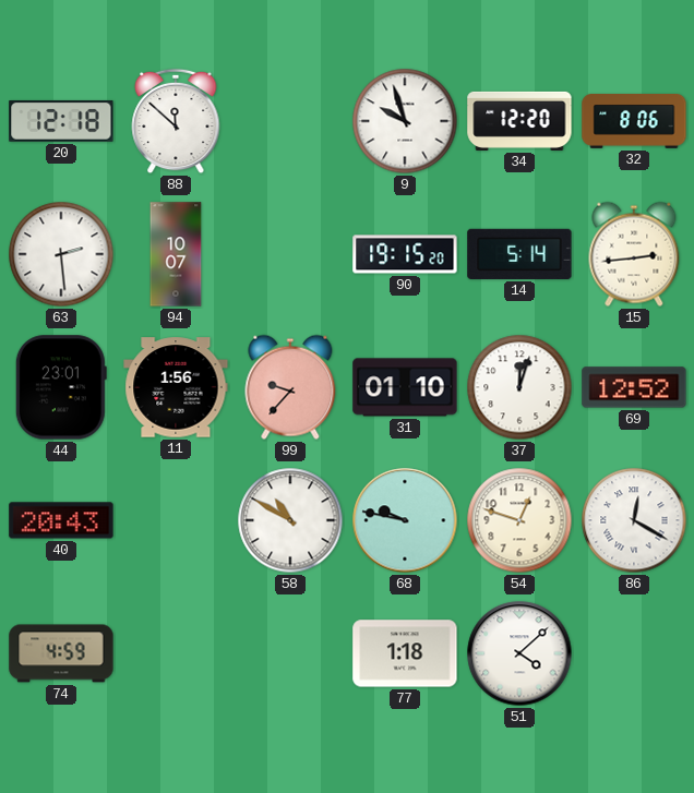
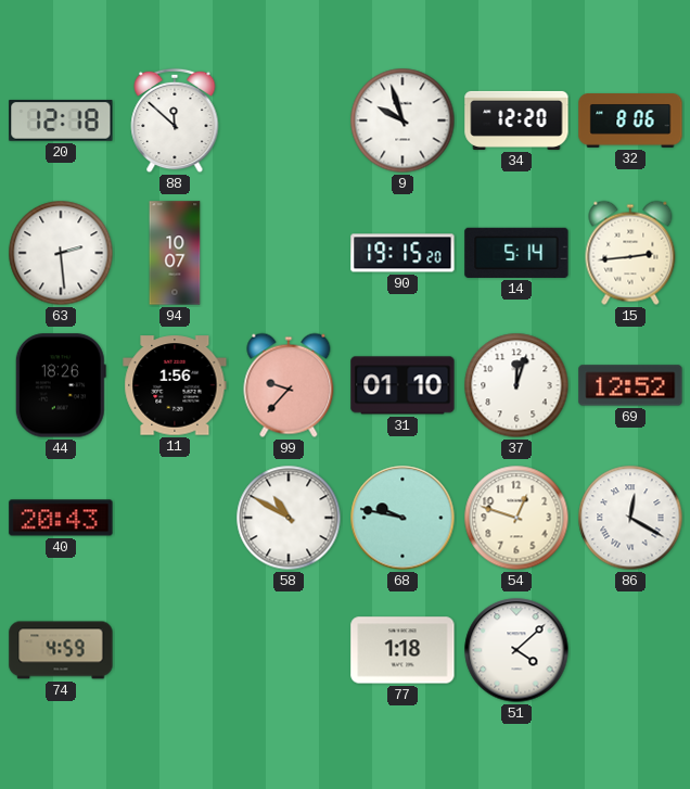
44: 23:01 -> 18:26 (61, 385)
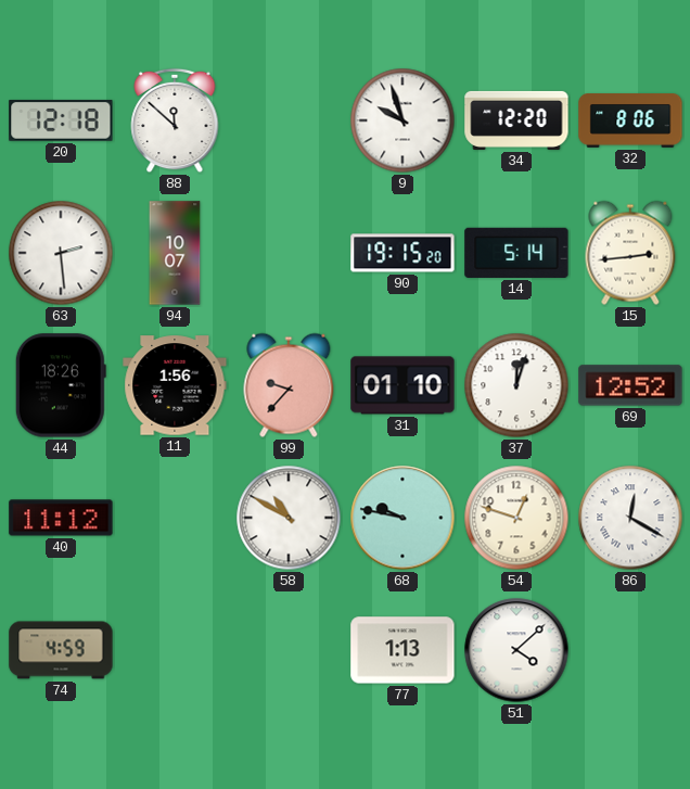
40: 20:43 -> 11:12 (61, 518)
77: 1:18 -> 1:13 (403, 650)
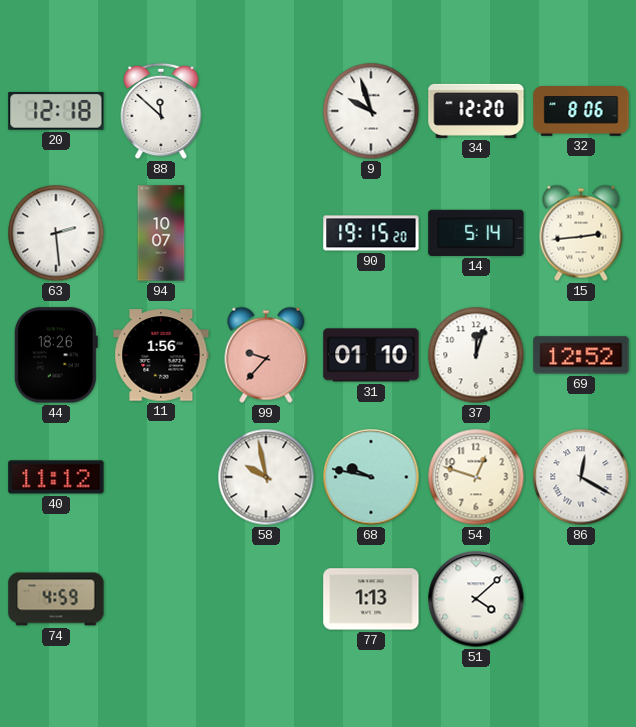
58: 10:50 -> 9:58 (266, 477)
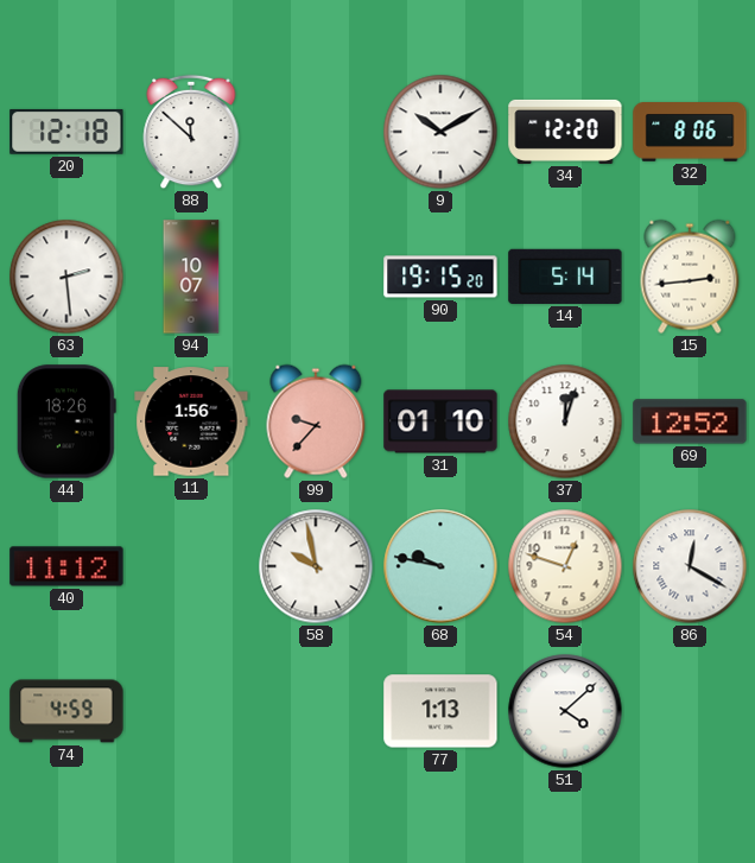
9: 9:57 -> 10:10 (440, 132)
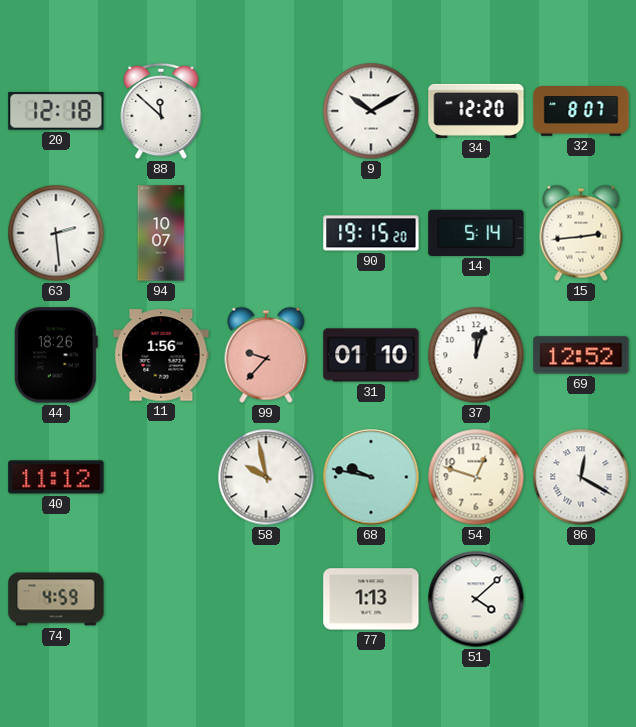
32: 8:06 -> 8:07 (581, 111)
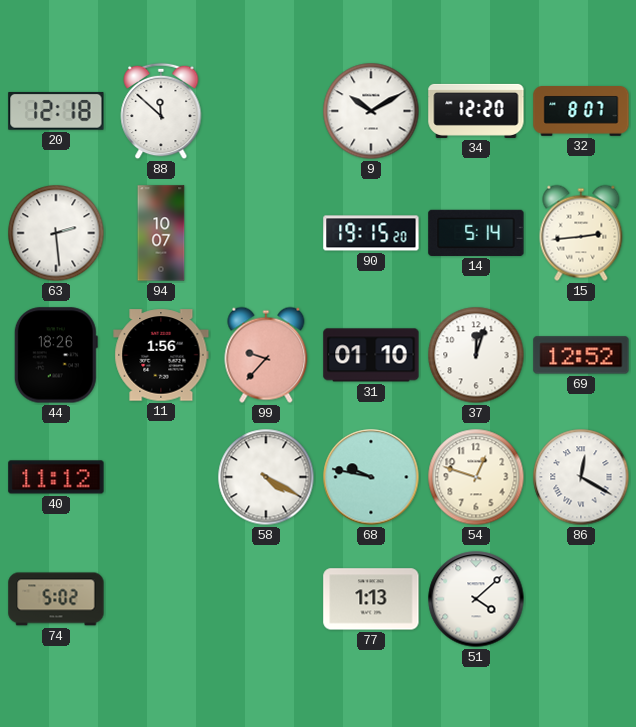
58: 9:58 -> 4:20 (266, 477)
74: 4:59 -> 5:02 (56, 599)
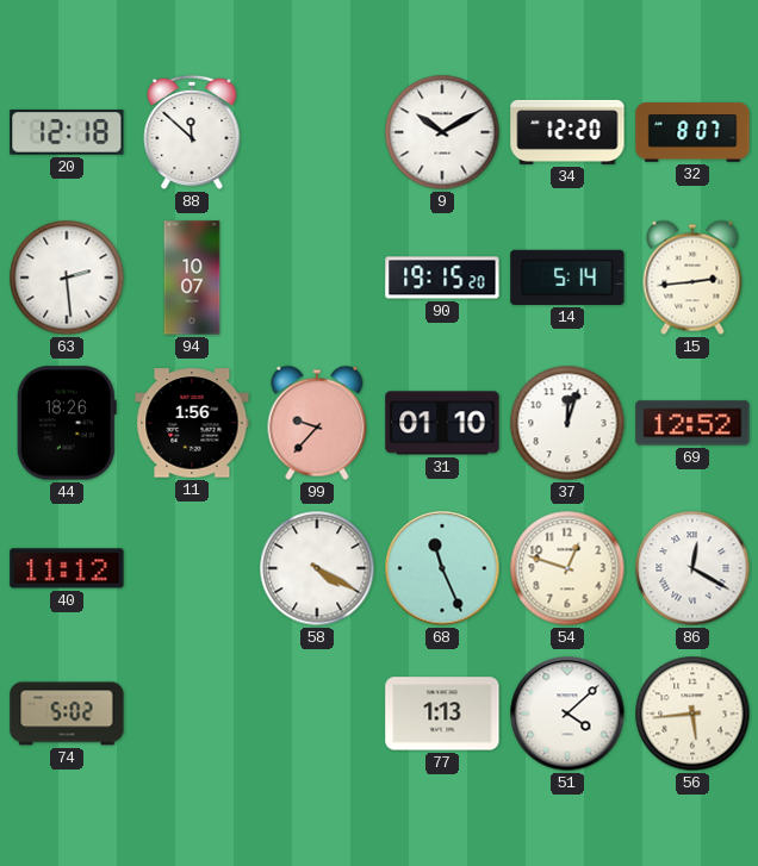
68: 9:47 -> 11:26 (442, 568)
56: none -> 5:44 (692, 714)
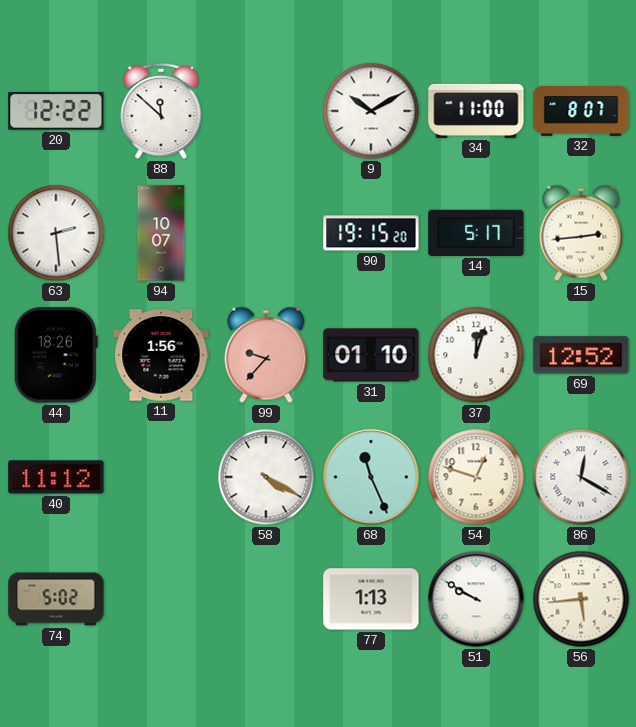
20: 12:18 -> 12:22 (56, 111)
34: 12:20 -> 11:00 (476, 111)
14: 5:14 -> 5:17 (476, 233)
51: 4:08 -> 9:50 (476, 599)
